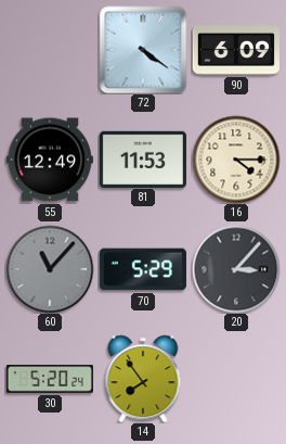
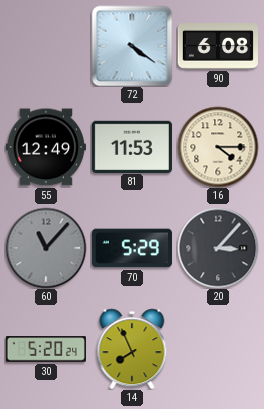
90: 6:09 -> 6:08 (218, 47)
14: 7:54 -> 7:56 (132, 349)
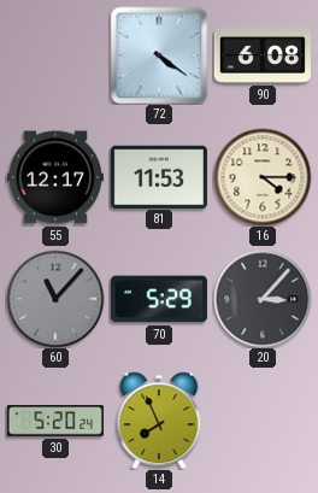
55: 12:49 -> 12:17 (55, 177)
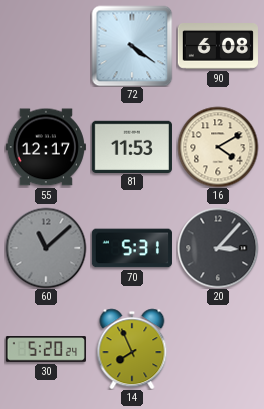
16: 4:15 -> 4:10 (218, 147)
60: 11:07 -> 11:08 (46, 248)
70: 5:29 -> 5:31 (132, 248)
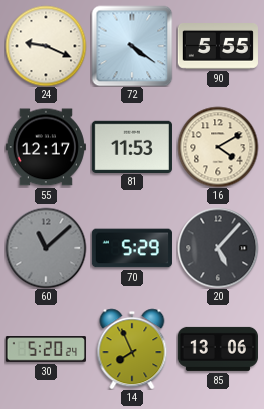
24: none -> 9:19 (46, 46)
90: 6:08 -> 5:55 (218, 47)
70: 5:31 -> 5:29 (132, 248)
20: 3:07 -> 5:07 (218, 248)
85: none -> 13:06 (217, 349)
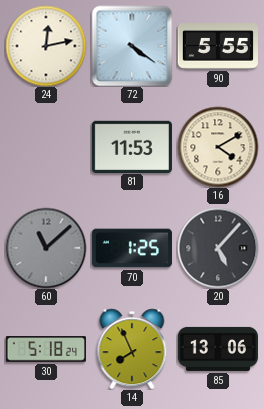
24: 9:19 -> 12:13 (46, 46)
55: 12:17 -> none (46, 147)
70: 5:29 -> 1:25 (132, 248)
30: 5:20 -> 5:18 (46, 349)
